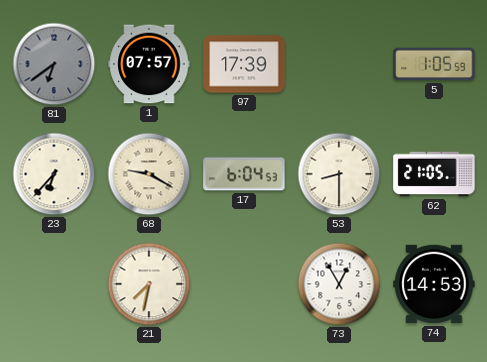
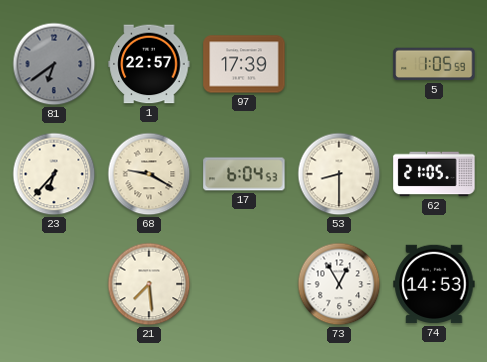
1: 07:57 -> 22:57 (149, 64)
21: 7:32 -> 7:29 (149, 284)
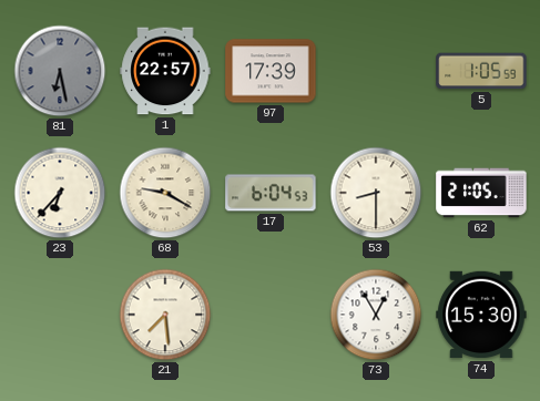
81: 6:39 -> 6:28 (60, 71)
74: 14:53 -> 15:30 (481, 315)
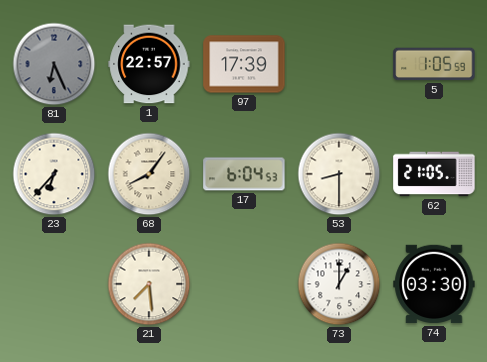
81: 6:28 -> 6:26 (54, 64)
68: 9:20 -> 8:06 (149, 174)
73: 12:55 -> 1:00 (339, 284)
74: 15:30 -> 03:30 (434, 284)
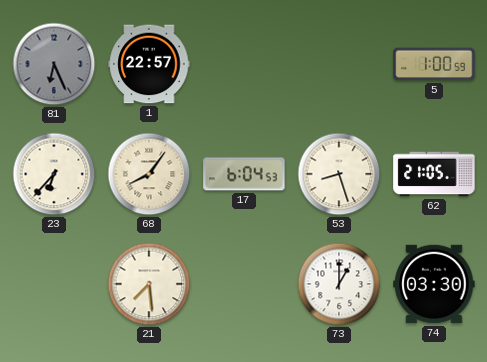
97: 17:39 -> none (244, 64)
5: 1:05 -> 1:00 (434, 64)
53: 8:30 -> 8:27 (339, 174)
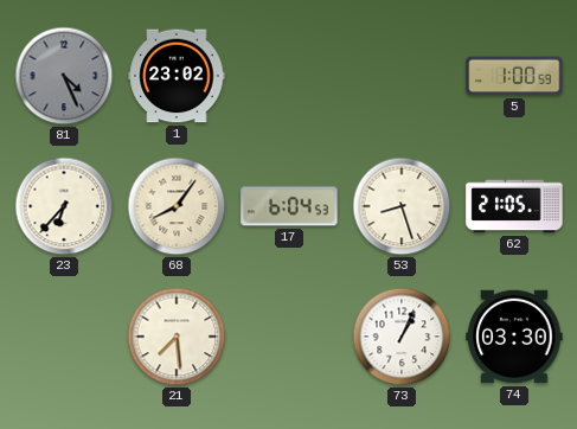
81: 6:26 -> 4:26 (64, 76)
1: 22:57 -> 23:02 (177, 76)
73: 1:00 -> 1:04 (402, 337)
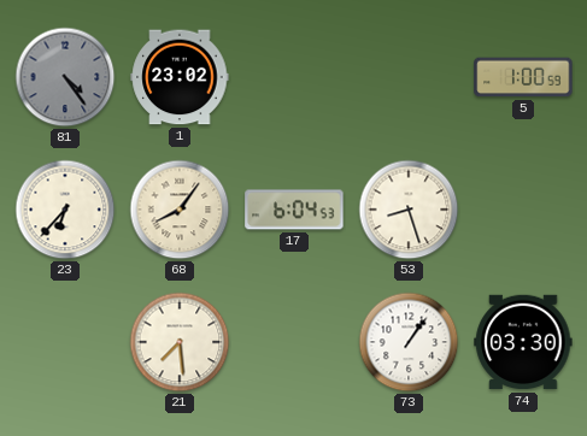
81: 4:26 -> 4:24 (65, 77)
62: 21:05 -> none (514, 206)
73: 1:04 -> 1:06 (409, 342)
